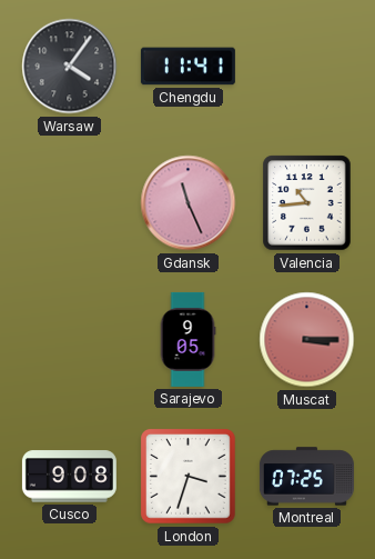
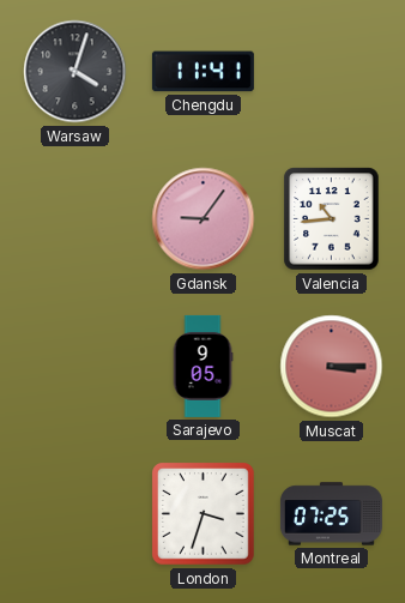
Warsaw: 4:06 -> 4:03 (75, 72)
Gdansk: 11:26 -> 9:06 (204, 219)
Cusco: 9:08 -> none (69, 477)
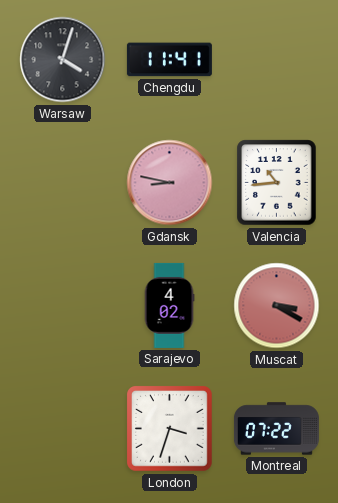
Gdansk: 9:06 -> 8:47 (170, 183)
Sarajevo: 9:05 -> 4:02 (169, 305)
Muscat: 3:15 -> 3:20 (277, 306)
Montreal: 07:25 -> 07:22 (276, 429)
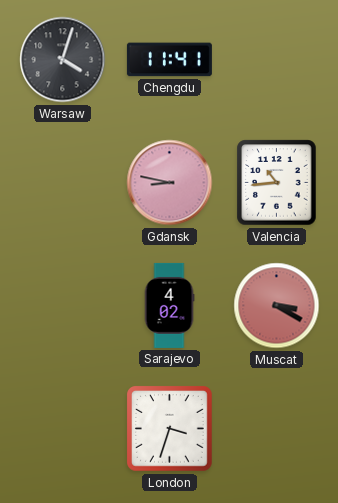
Montreal: 07:22 -> none (276, 429)
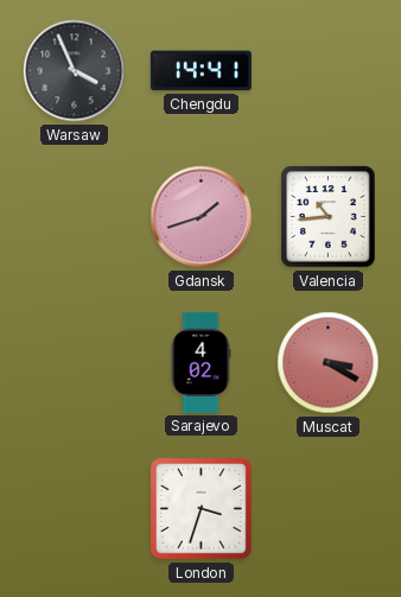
Warsaw: 4:03 -> 3:56 (75, 71)
Chengdu: 11:41 -> 14:41 (200, 71)
Gdansk: 8:47 -> 1:42 (202, 217)
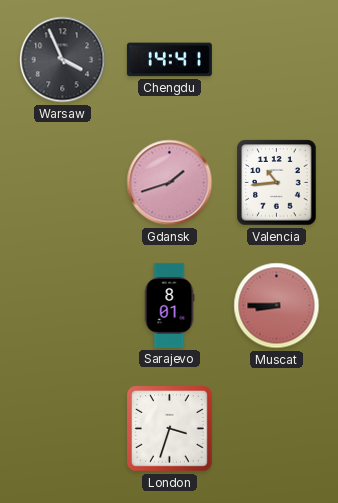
Sarajevo: 4:02 -> 8:01 (169, 305)
Muscat: 3:20 -> 8:45 (277, 306)
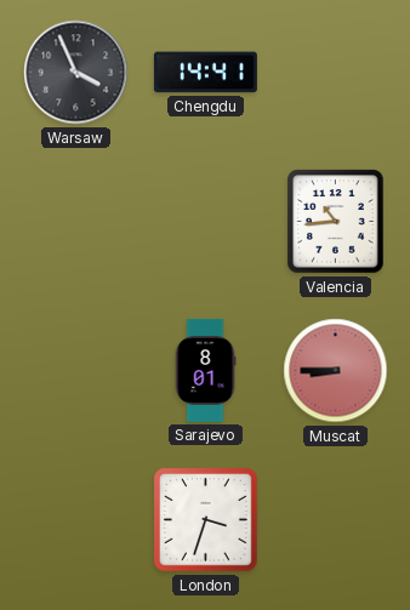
Gdansk: 1:42 -> none (170, 183)
